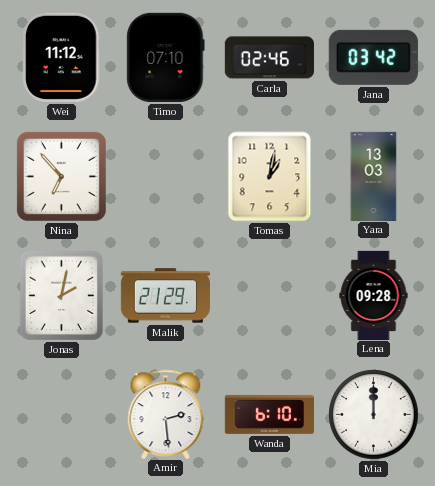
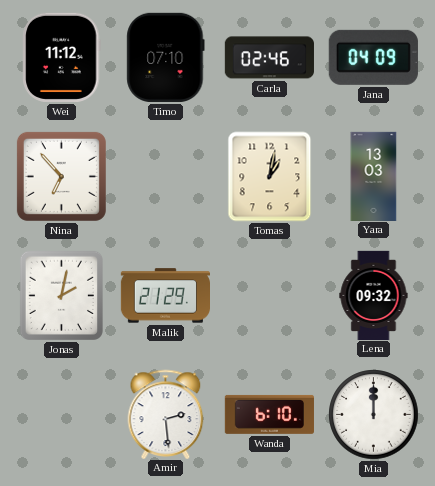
Jana: 03:42 -> 04:09 (373, 57)
Lena: 09:28 -> 09:32 (374, 295)
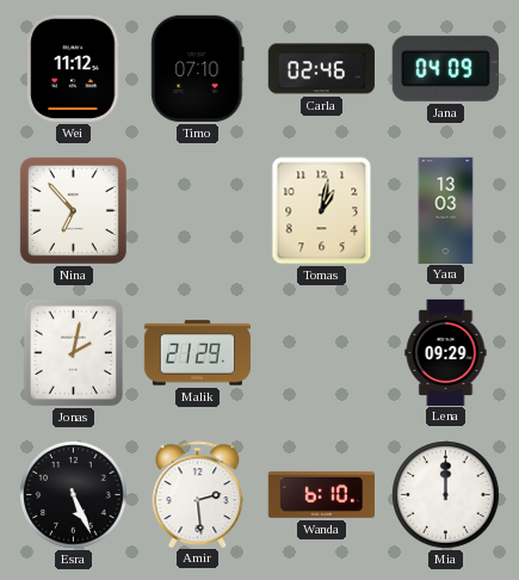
Lena: 09:32 -> 09:29 (446, 352)
Esra: none -> 5:26 (74, 495)
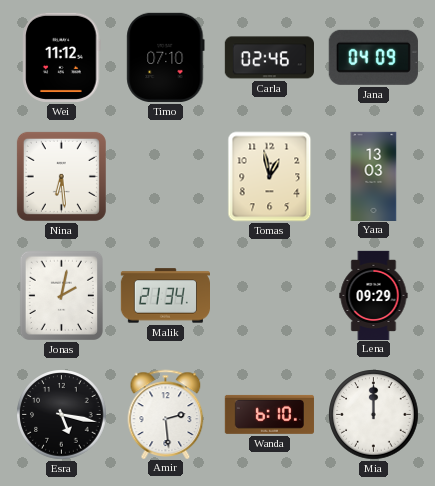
Nina: 6:53 -> 6:29 (61, 176)
Tomas: 1:02 -> 12:58 (270, 177)
Malik: 21:29 -> 21:34 (165, 296)
Esra: 5:26 -> 5:17 (62, 415)
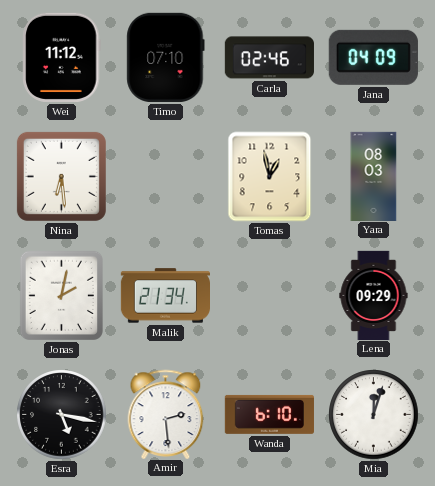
Yara: 13:03 -> 08:03 (374, 176)
Mia: 12:00 -> 12:03 (374, 415)
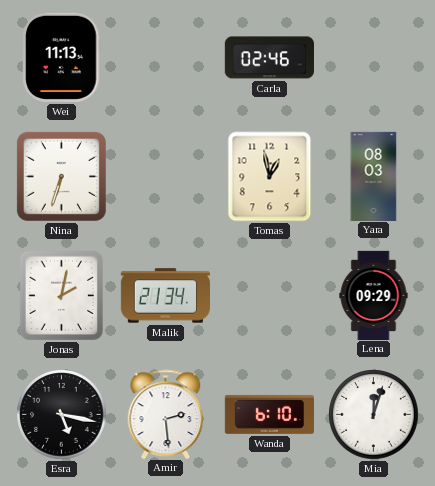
Wei: 11:12 -> 11:13 (62, 57)
Timo: 07:10 -> none (166, 57)
Jana: 04:09 -> none (373, 57)
Nina: 6:29 -> 6:33 (61, 176)
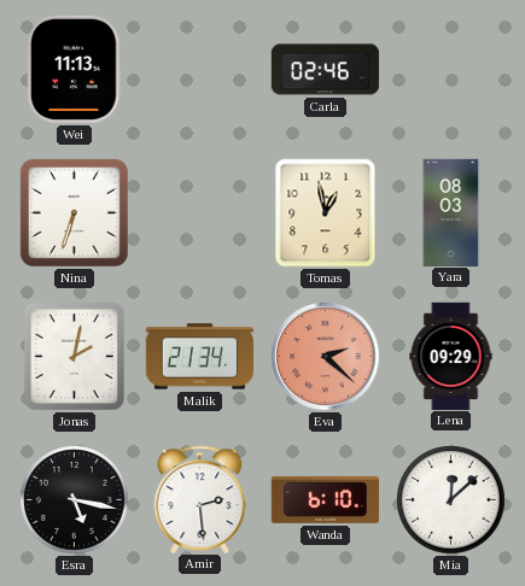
Eva: none -> 2:22 (326, 357)
Mia: 12:03 -> 12:08 (451, 500)
